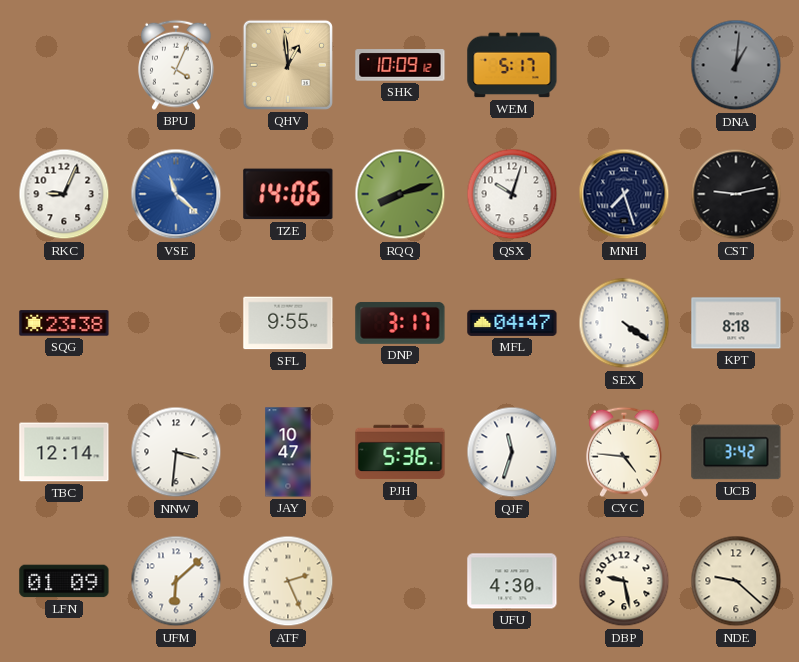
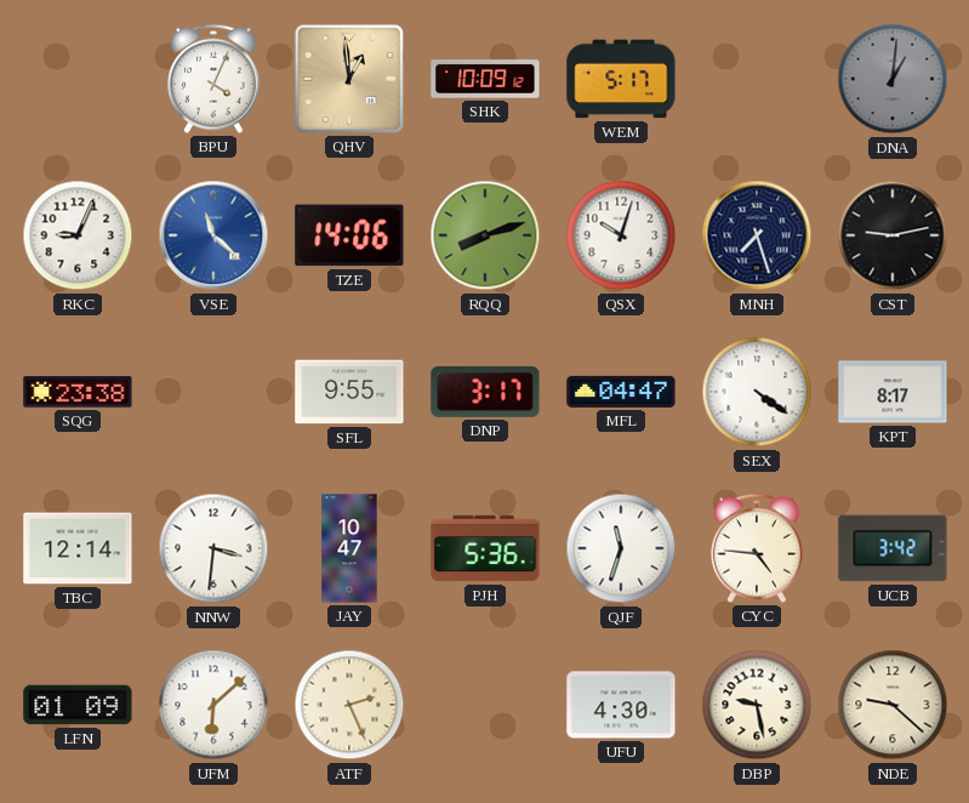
KPT: 8:18 -> 8:17 (893, 392)
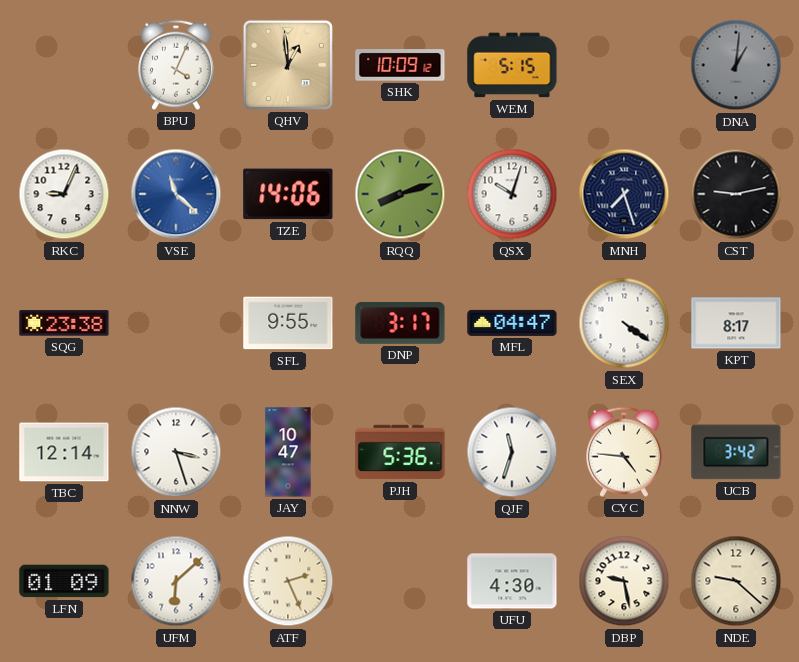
WEM: 5:17 -> 5:15 (512, 65)
NNW: 3:31 -> 3:27 (176, 452)
